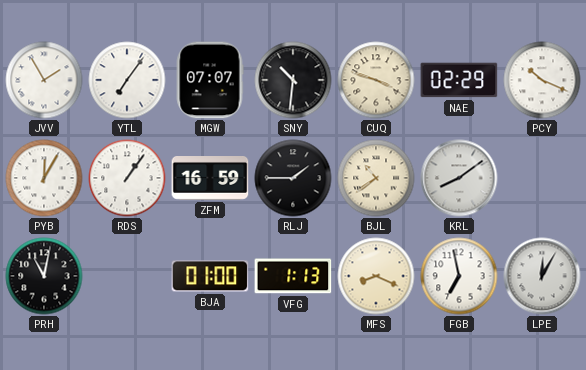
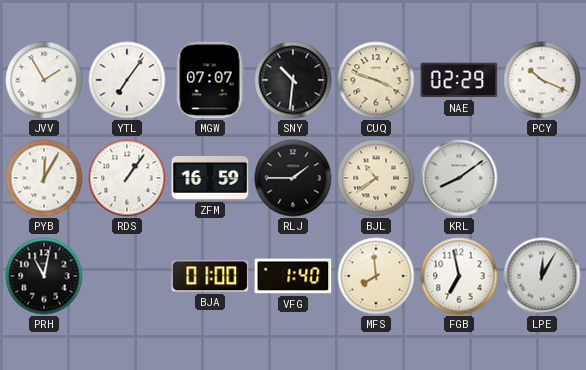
VFG: 1:13 -> 1:40 (293, 276)
MFS: 8:19 -> 7:59 (376, 276)
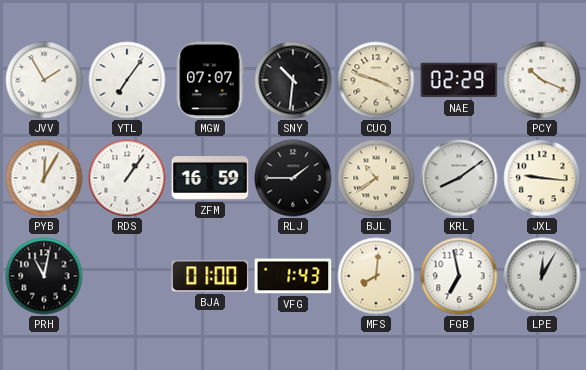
JXL: none -> 9:16 (542, 178)
VFG: 1:40 -> 1:43 (293, 276)
MFS: 7:59 -> 8:01 (376, 276)
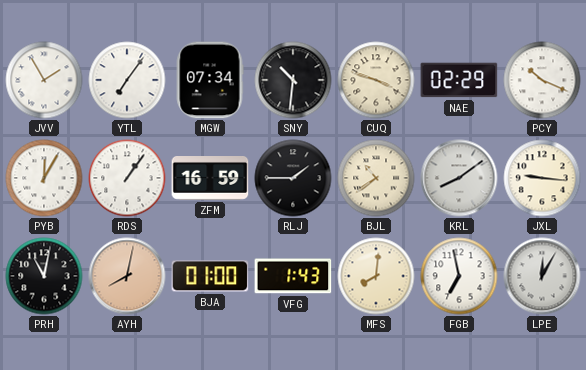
MGW: 07:07 -> 07:34 (210, 80)
AYH: none -> 8:02 (127, 276)
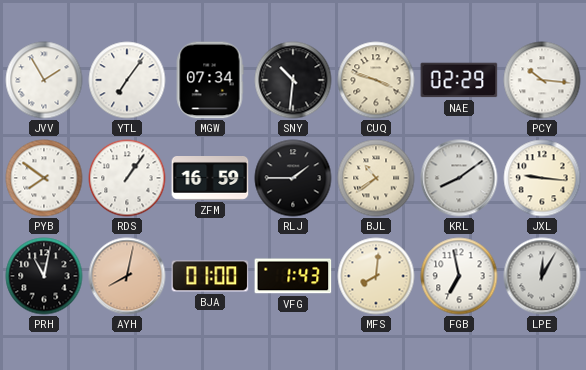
PCY: 10:19 -> 10:16 (542, 80)
PYB: 12:05 -> 7:51 (44, 178)
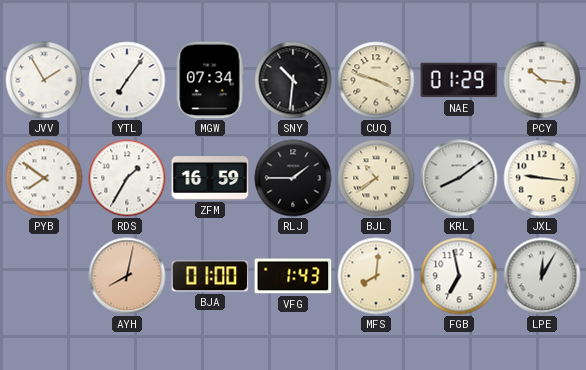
NAE: 02:29 -> 01:29 (459, 80)
RDS: 1:06 -> 1:35 (127, 178)
PRH: 11:02 -> none (44, 276)
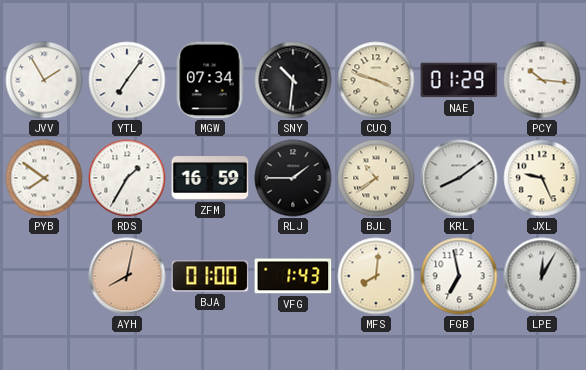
JXL: 9:16 -> 9:26 (542, 178)
